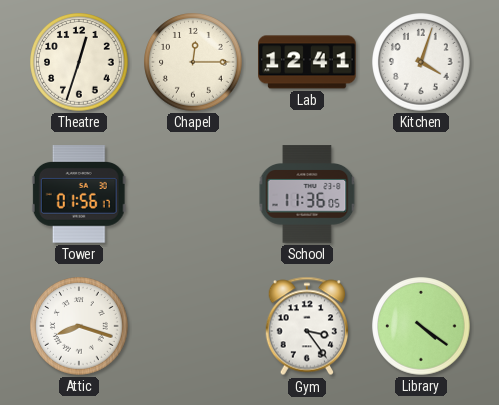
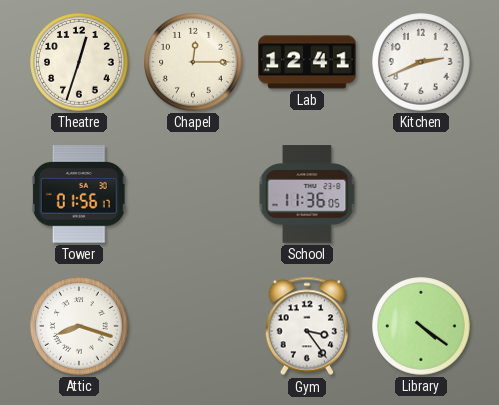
Kitchen: 4:03 -> 2:41 (421, 62)
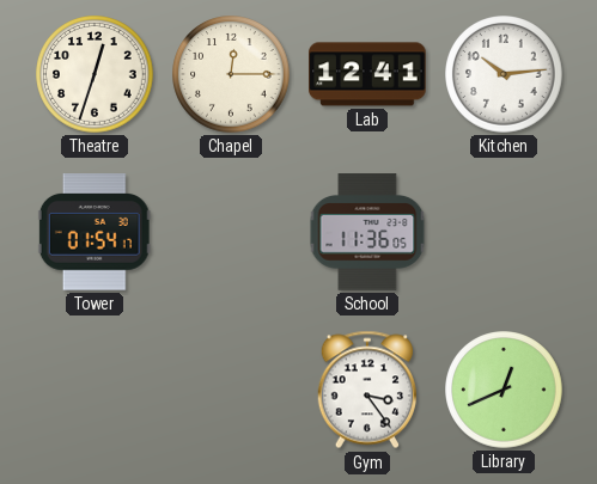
Kitchen: 2:41 -> 10:14 (504, 74)
Tower: 01:56 -> 01:54 (95, 232)
Attic: 8:18 -> none (79, 326)
Library: 4:21 -> 12:41 (504, 390)
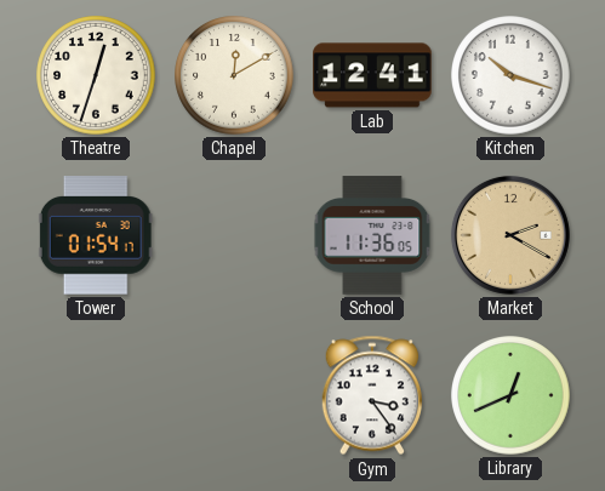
Chapel: 12:15 -> 12:10 (234, 75)
Kitchen: 10:14 -> 10:18 (510, 75)
Market: none -> 2:20 (510, 235)
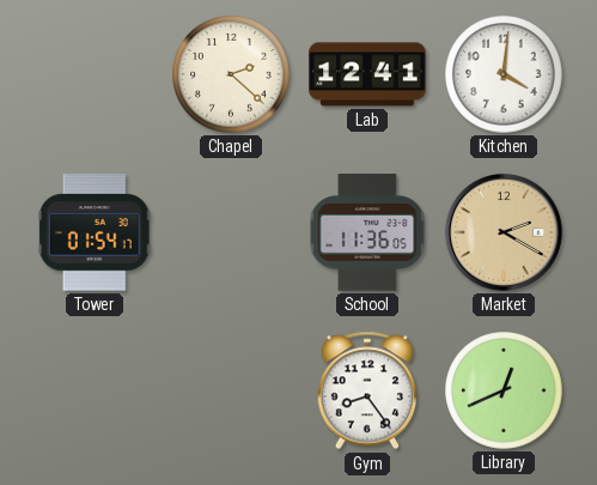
Theatre: 12:33 -> none (96, 75)
Chapel: 12:10 -> 2:22 (231, 74)
Kitchen: 10:18 -> 4:01 (504, 74)
Gym: 3:24 -> 8:24 (366, 390)
